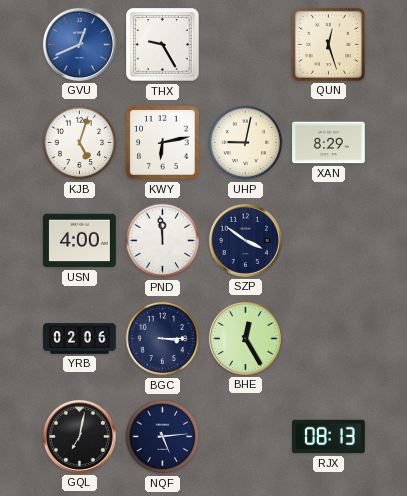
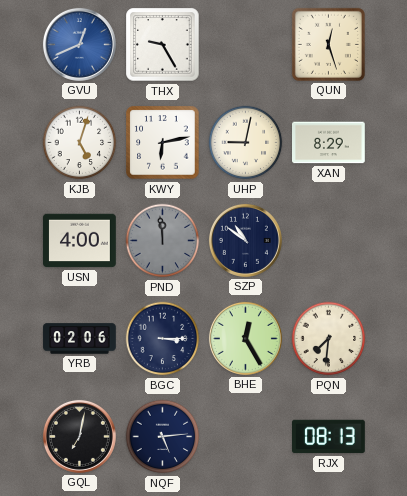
PND dial: white -> grey (163, 241)
SZP: 3:51 -> 10:51 (245, 240)
PQN: none -> 7:31 (329, 339)
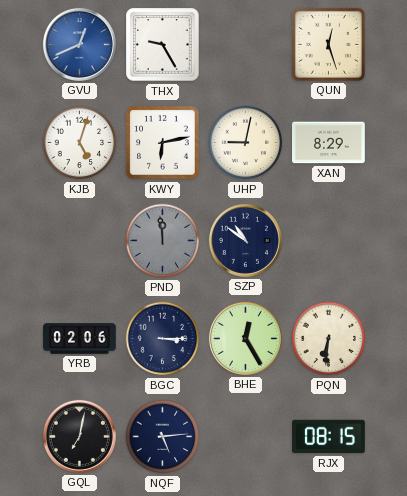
USN: 4:00 -> none (80, 241)
PQN: 7:31 -> 6:31 (329, 339)
RJX: 08:13 -> 08:15 (329, 437)
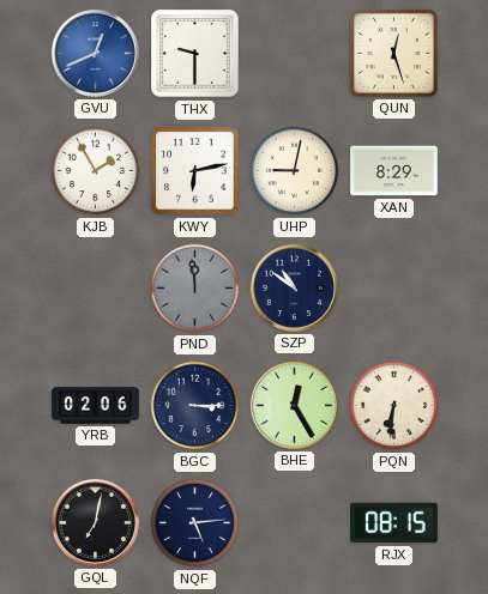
THX: 9:25 -> 9:30 (195, 54)
KJB: 5:03 -> 1:55 (96, 171)
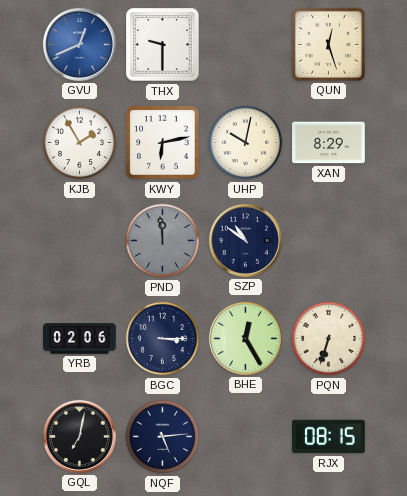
UHP: 9:02 -> 10:02 (246, 143)
PQN: 6:31 -> 6:33 (329, 339)
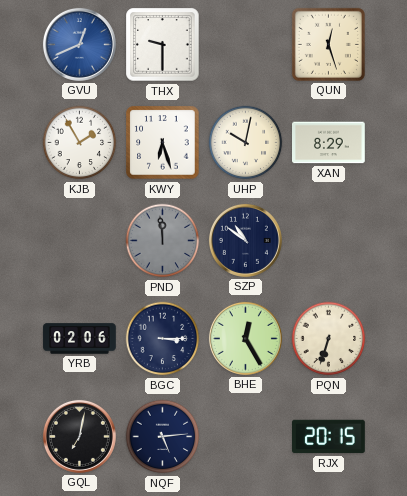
KWY: 6:13 -> 6:27 (163, 143)
RJX: 08:15 -> 20:15 (329, 437)
